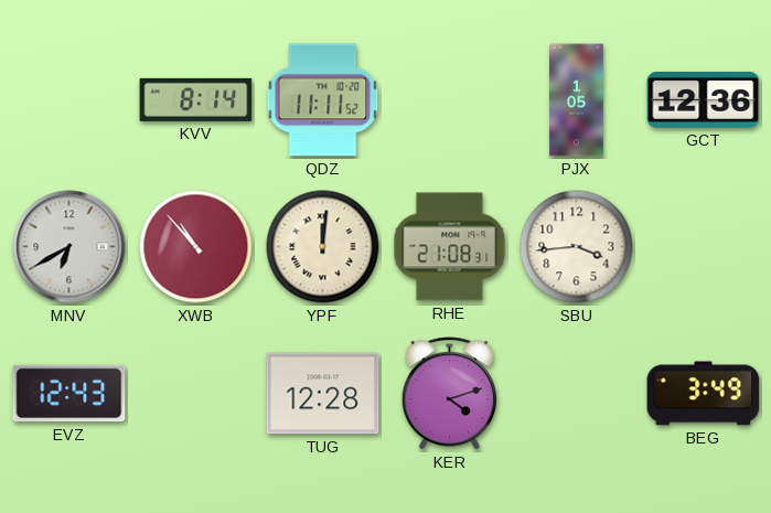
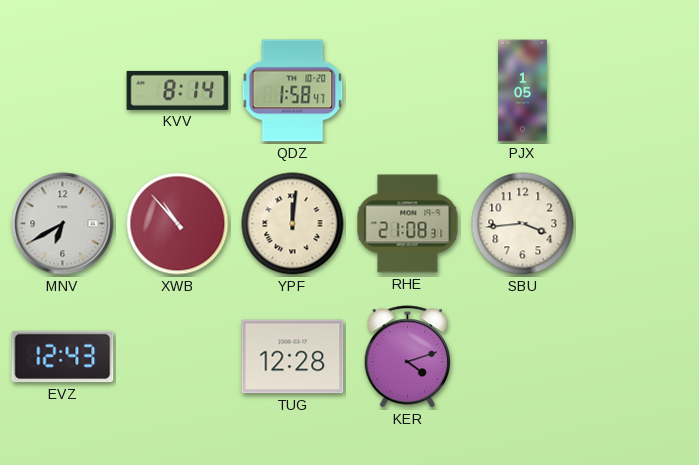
QDZ: 11:11 -> 1:58 (293, 91)
GCT: 12:36 -> none (704, 99)
BEG: 3:49 -> none (704, 394)
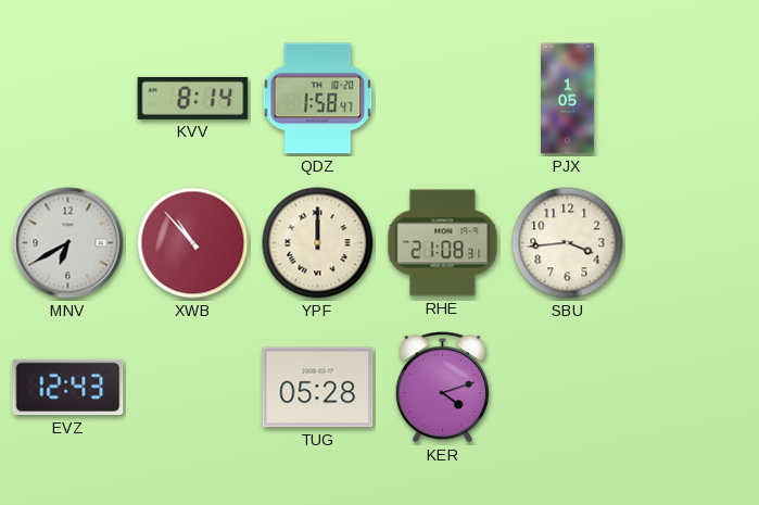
YPF: 12:01 -> 12:00 (318, 243)
TUG: 12:28 -> 05:28 (318, 388)
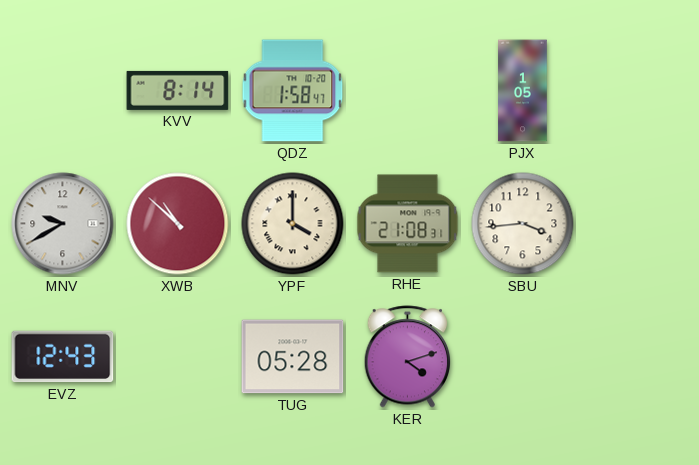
MNV: 6:40 -> 9:40 (63, 224)
XWB: 10:53 -> 10:52 (178, 224)
YPF: 12:00 -> 4:00 (293, 224)
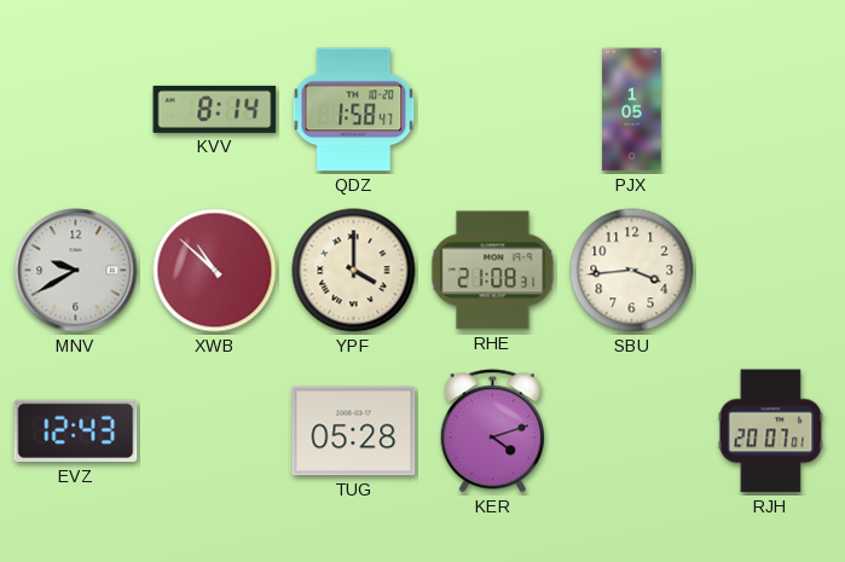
RJH: none -> 20:07 (771, 431)
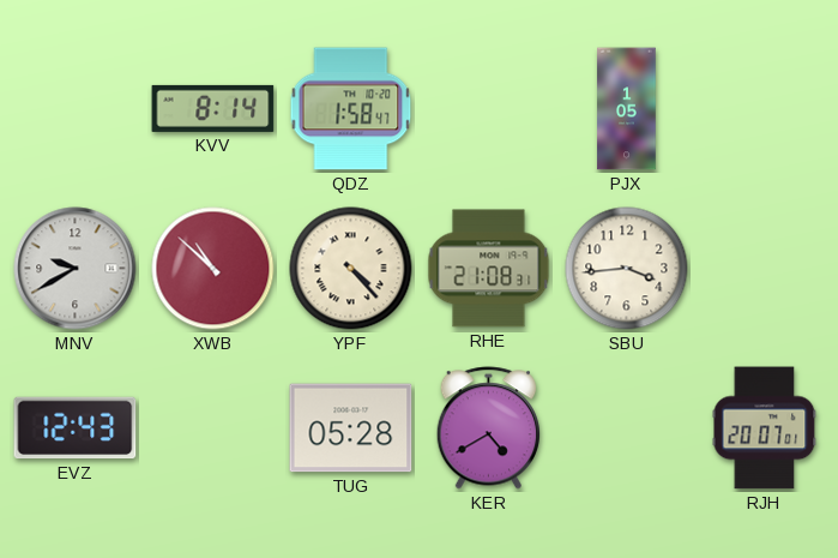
YPF: 4:00 -> 4:23 (351, 269)
KER: 4:12 -> 4:40 (489, 428)
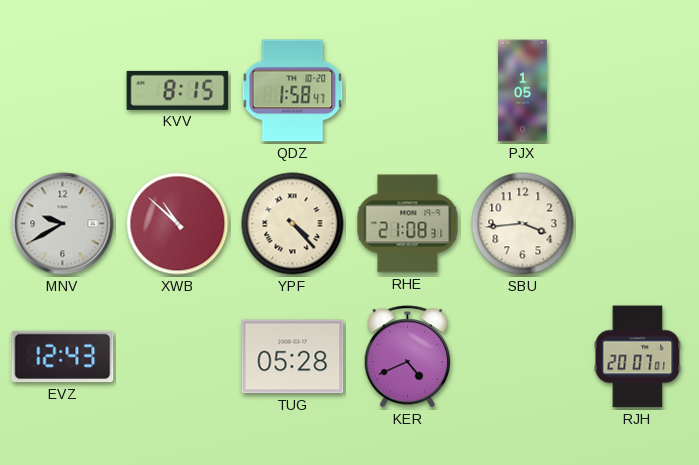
KVV: 8:14 -> 8:15 (178, 90)
KER: 4:40 -> 4:41 (408, 357)
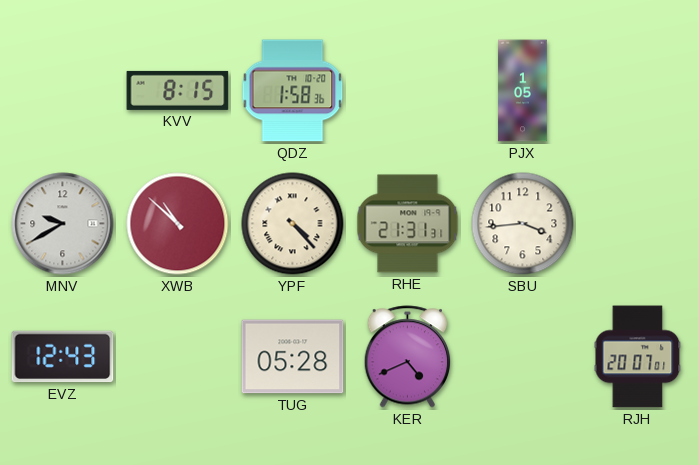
QDZ: 1:58:47 -> 1:58:36 (293, 91)
RHE: 21:08 -> 21:31 (408, 224)
